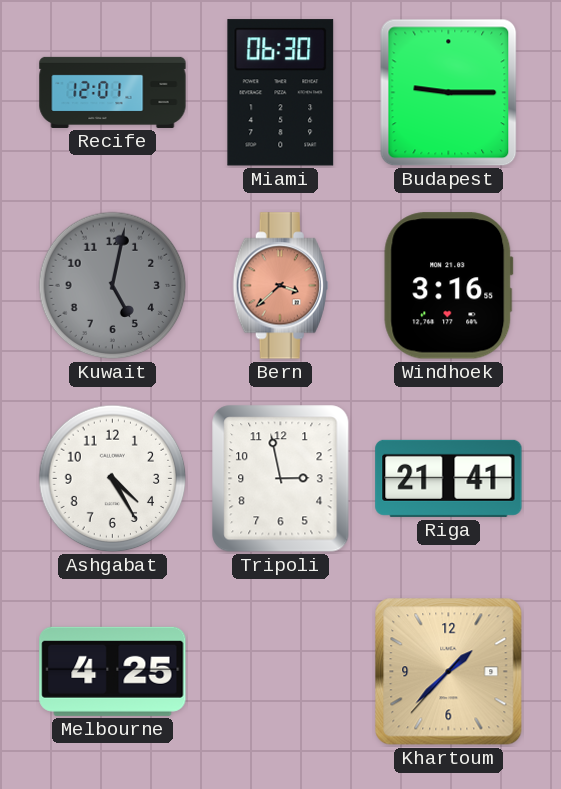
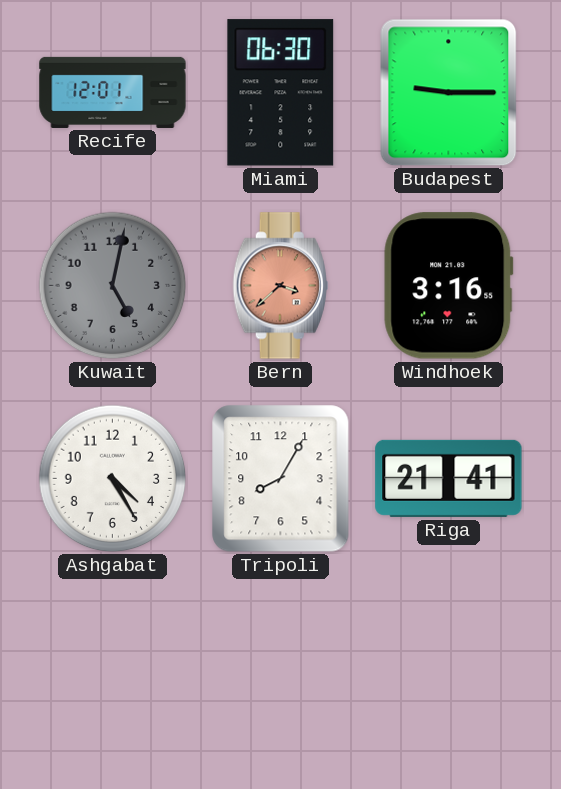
Tripoli: 2:58 -> 8:05 (281, 479)
Melbourne: 4:25 -> none (113, 671)
Khartoum: 1:37 -> none (449, 672)
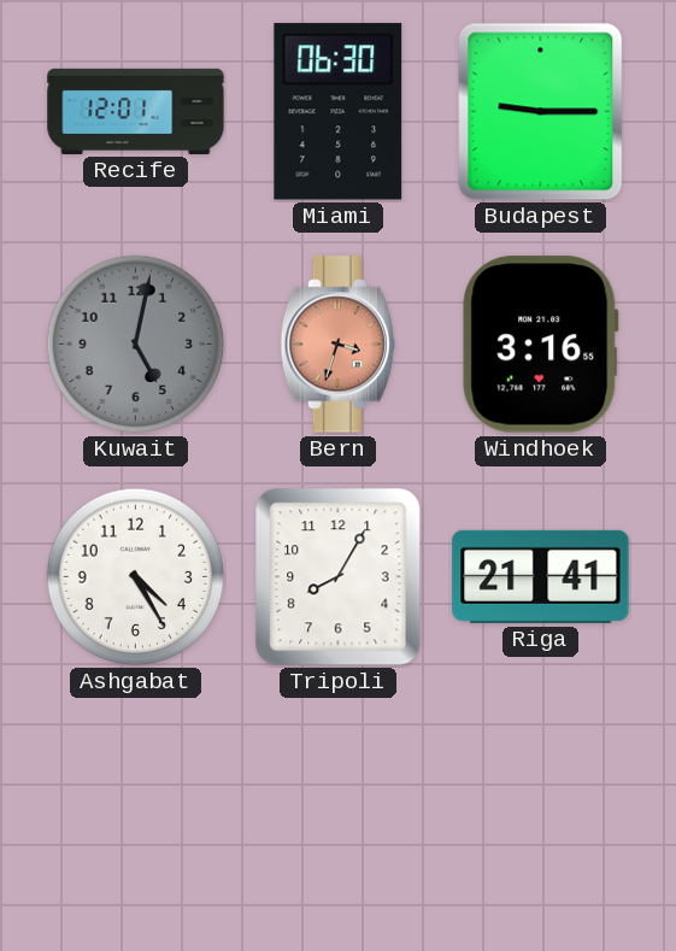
Bern: 3:38 -> 3:33 (337, 345)
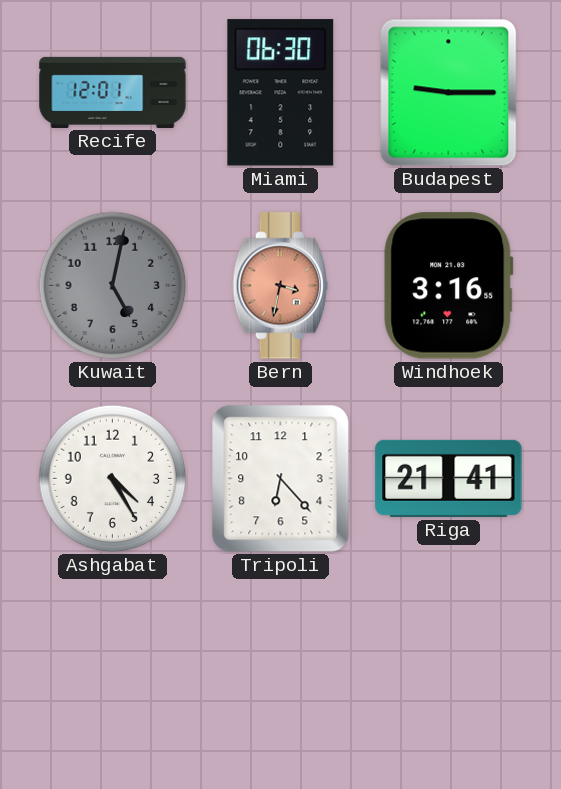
Bern: 3:33 -> 3:32 (280, 286)
Tripoli: 8:05 -> 6:23 (281, 479)
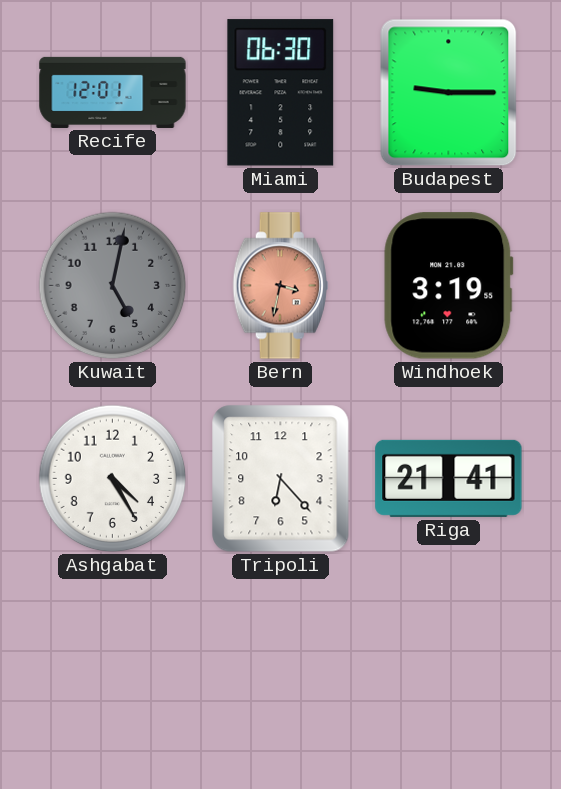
Windhoek: 3:16 -> 3:19 (449, 286)
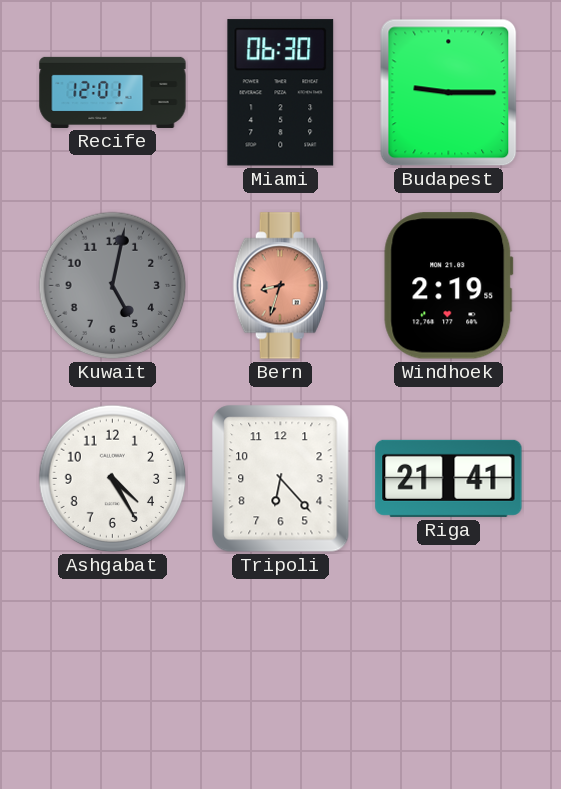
Bern: 3:32 -> 8:33 (280, 286)
Windhoek: 3:19 -> 2:19 (449, 286)
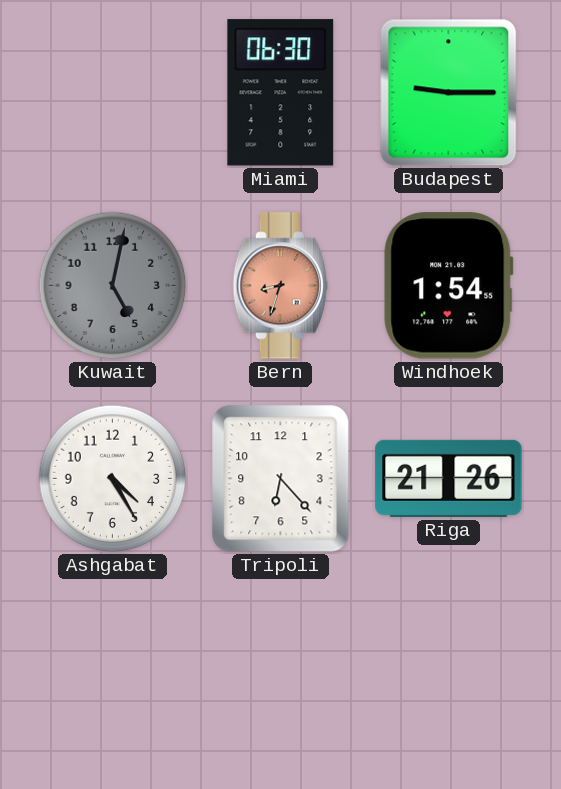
Recife: 12:01 -> none (113, 92)
Windhoek: 2:19 -> 1:54 (449, 286)
Riga: 21:41 -> 21:26 (449, 478)
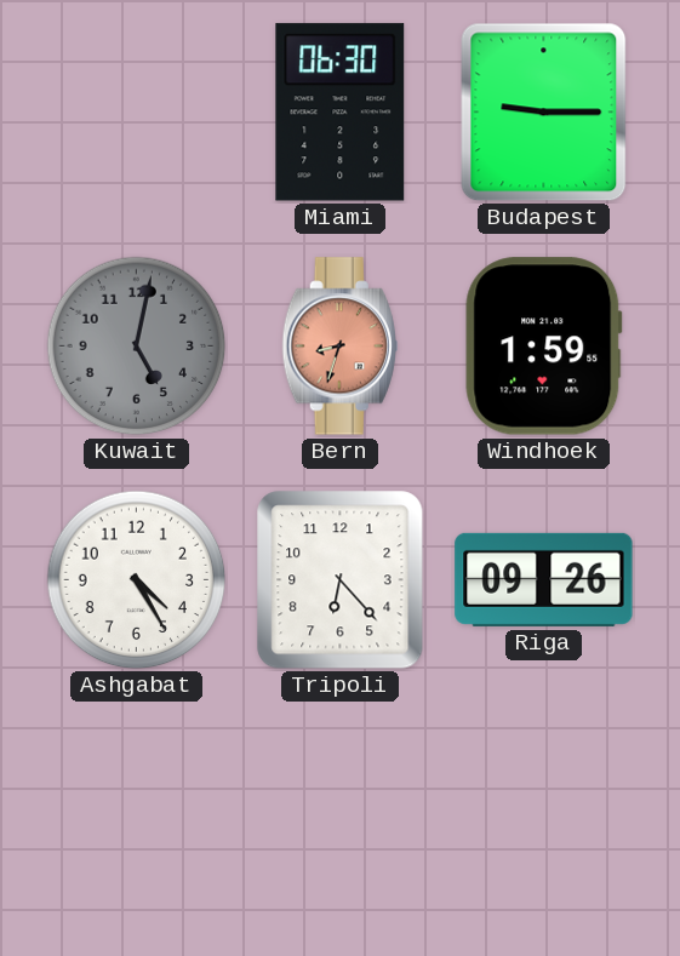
Windhoek: 1:54 -> 1:59 (544, 347)
Riga: 21:26 -> 09:26 (544, 579)
